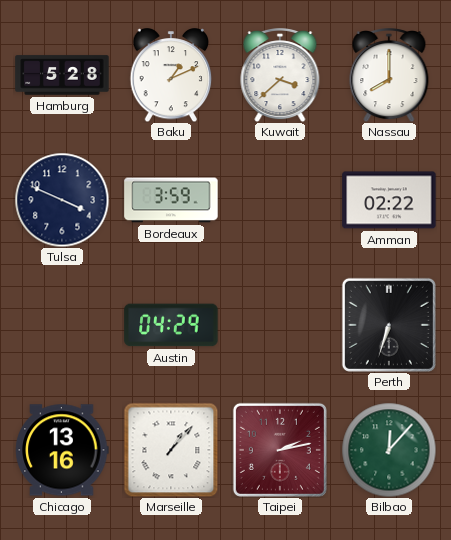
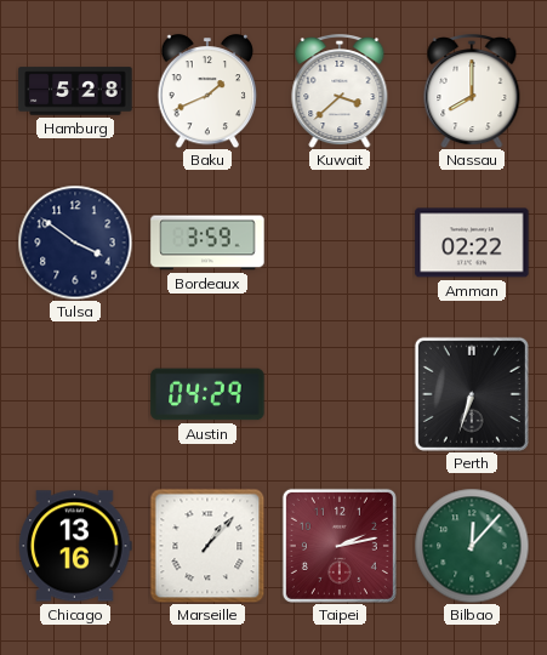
Baku: 1:11 -> 1:41 (207, 92)
Tulsa: 3:49 -> 3:51 (75, 243)
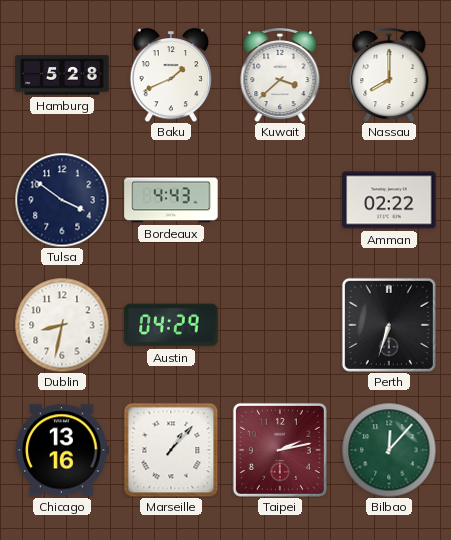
Bordeaux: 3:59 -> 4:43 (171, 200)
Dublin: none -> 8:32 (62, 325)
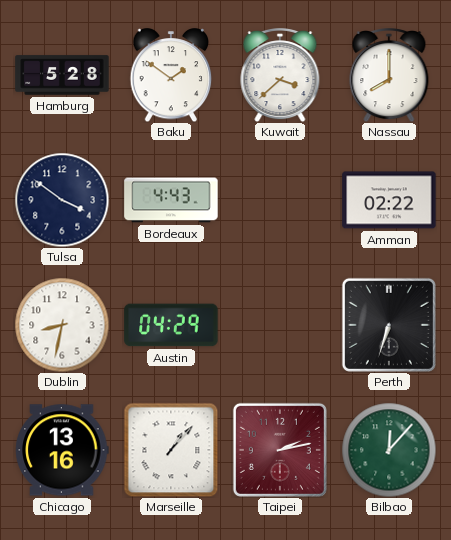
Baku: 1:41 -> 1:51 (171, 76)
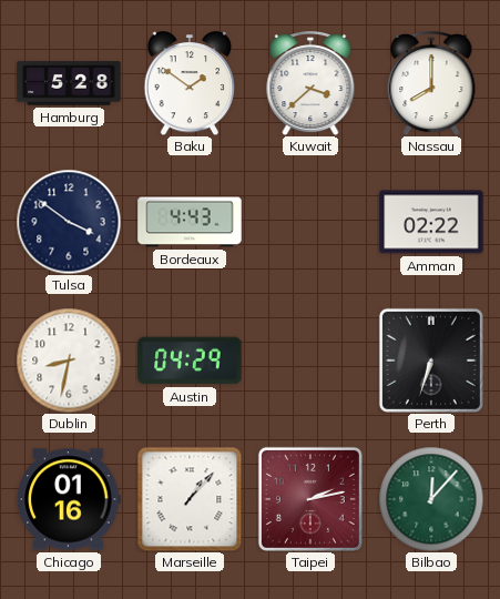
Chicago: 13:16 -> 01:16 (69, 499)
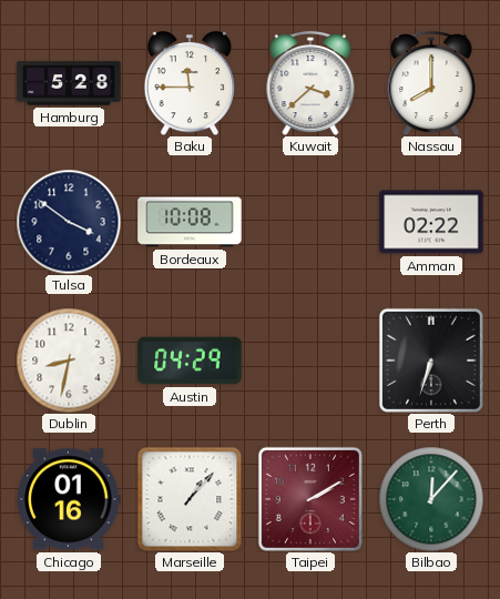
Baku: 1:51 -> 11:45 (190, 84)
Bordeaux: 4:43 -> 10:08 (190, 222)
Taipei: 2:13 -> 2:10 (310, 499)
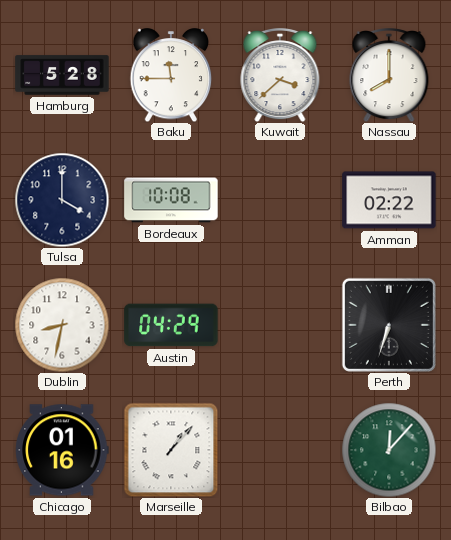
Tulsa: 3:51 -> 4:00 (62, 200)
Taipei: 2:10 -> none (310, 499)
